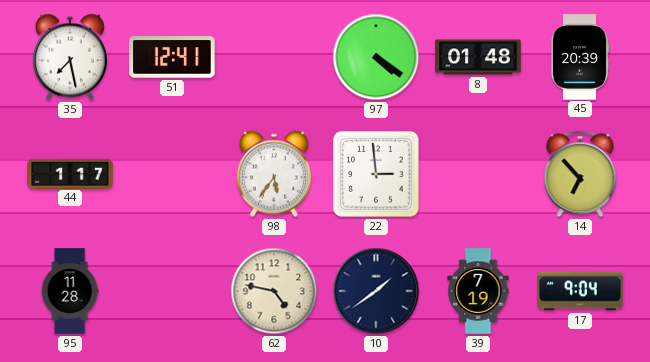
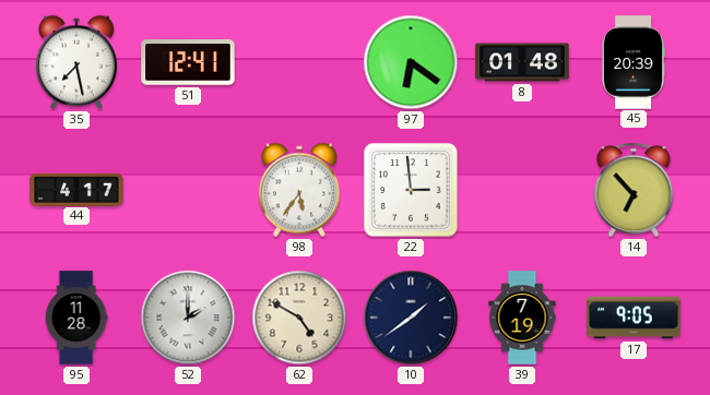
97: 4:21 -> 6:21 (411, 62)
44: 1:17 -> 4:17 (76, 189)
52: none -> 2:00 (188, 318)
62: 4:47 -> 4:50 (299, 318)
17: 9:04 -> 9:05 (634, 318)
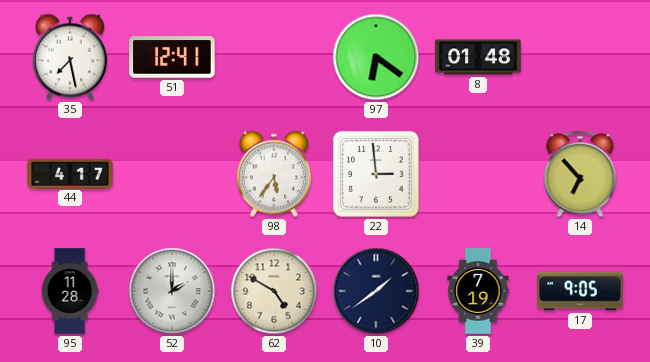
45: 20:39 -> none (634, 62)
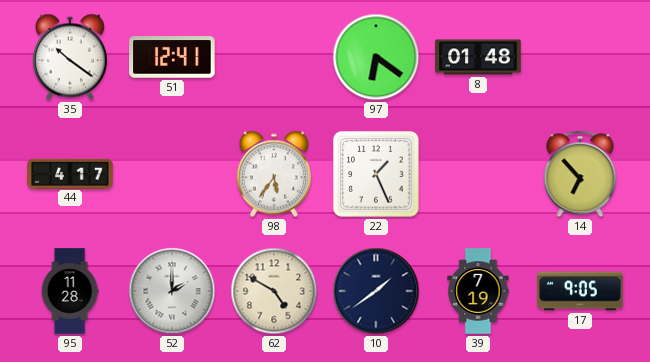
35: 7:28 -> 10:21 (70, 57)
22: 2:59 -> 1:26 (376, 174)
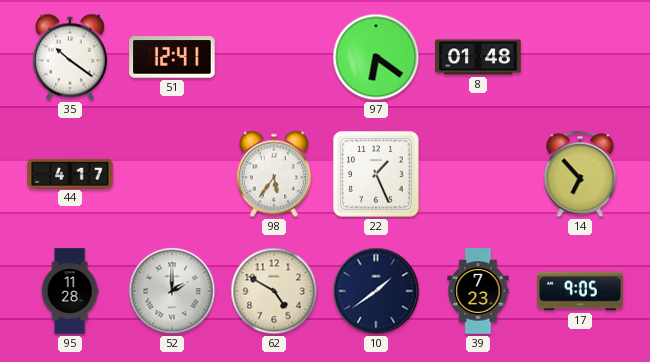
39: 7:19 -> 7:23 (478, 291)
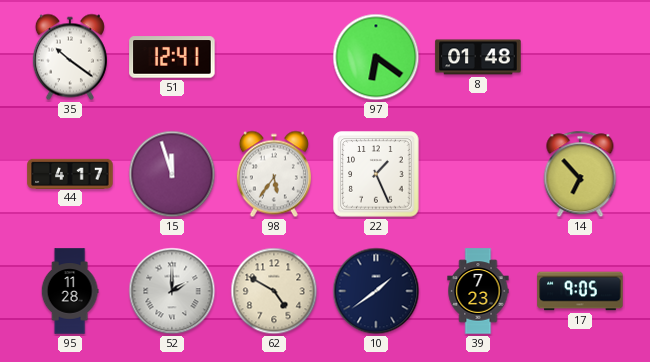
15: none -> 11:57 (172, 174)
